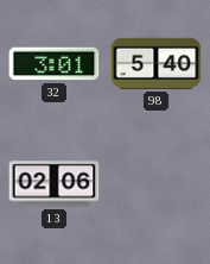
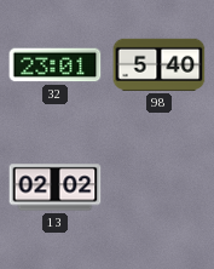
32: 3:01 -> 23:01 (56, 65)
13: 02:06 -> 02:02 (56, 188)
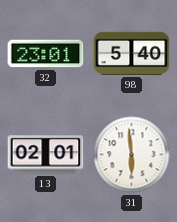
13: 02:02 -> 02:01 (46, 155)
31: none -> 5:59 (132, 155)
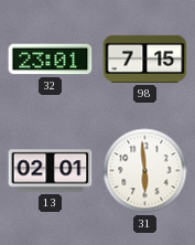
98: 5:40 -> 7:15 (145, 58)
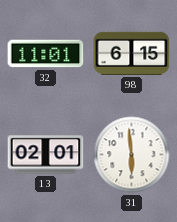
32: 23:01 -> 11:01 (46, 54)
98: 7:15 -> 6:15 (132, 53)
